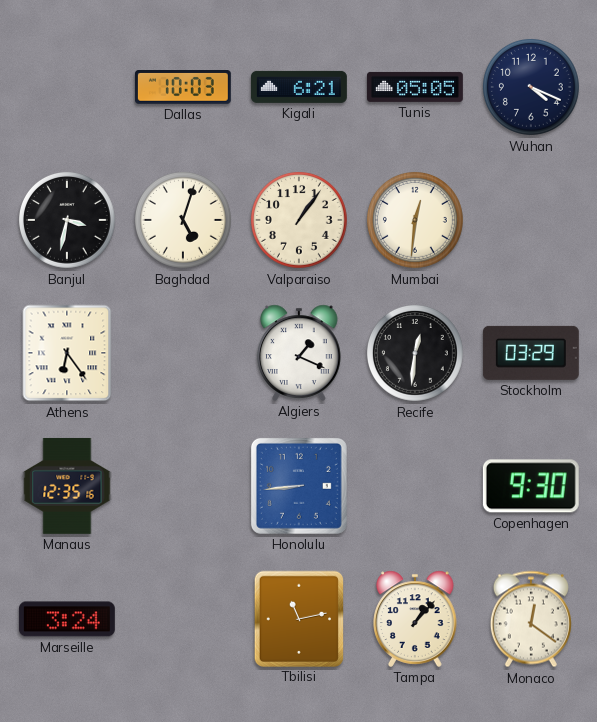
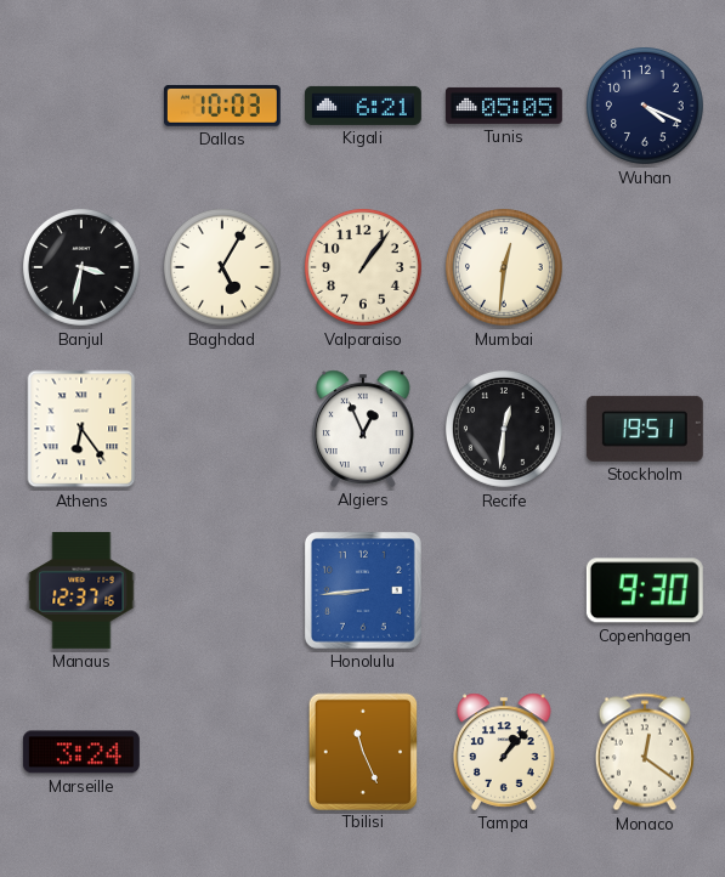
Baghdad: 5:03 -> 5:05 (222, 267)
Algiers: 1:19 -> 12:56 (363, 429)
Stockholm: 03:29 -> 19:51 (645, 429)
Manaus: 12:35 -> 12:37 (81, 590)
Tbilisi: 11:13 -> 11:26 (362, 751)
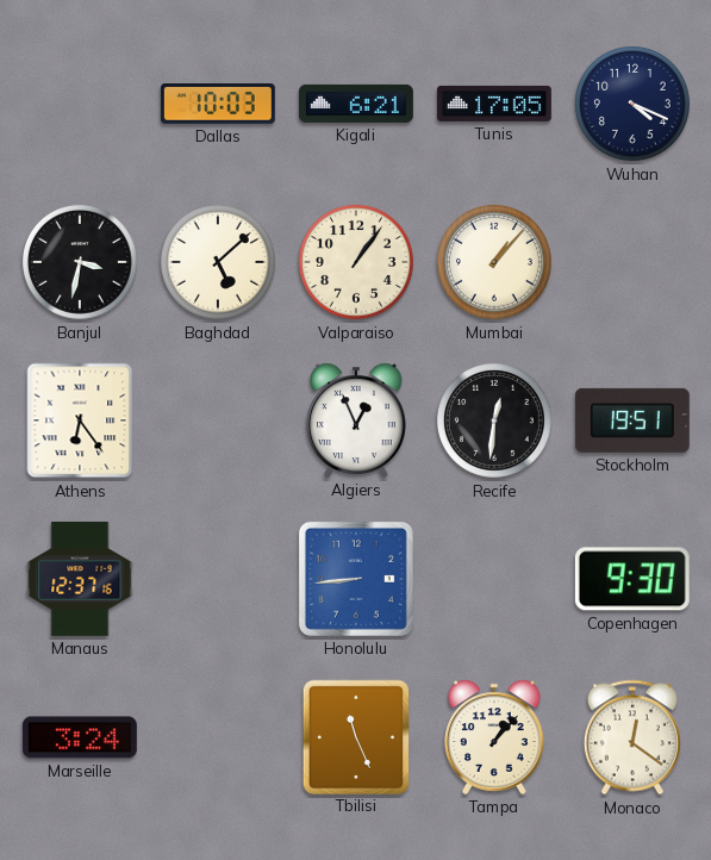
Tunis: 05:05 -> 17:05 (494, 104)
Baghdad: 5:05 -> 5:08 (218, 262)
Mumbai: 12:31 -> 1:07 (494, 262)
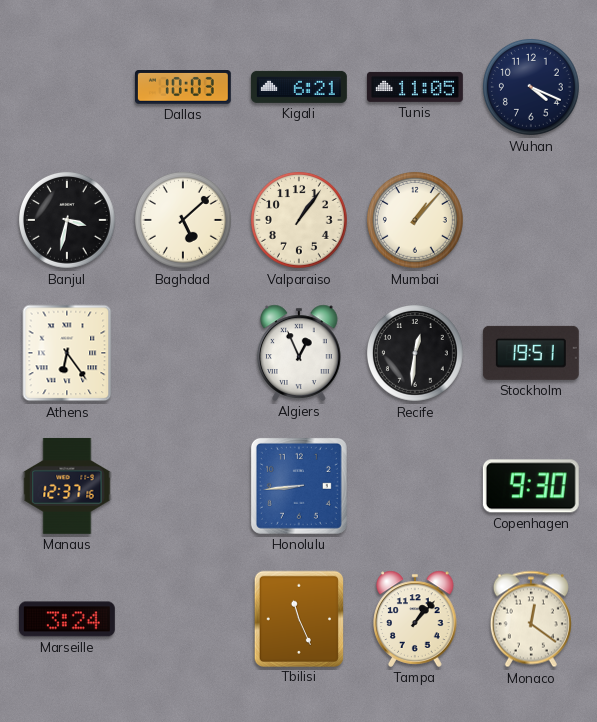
Tunis: 17:05 -> 11:05 (415, 87)
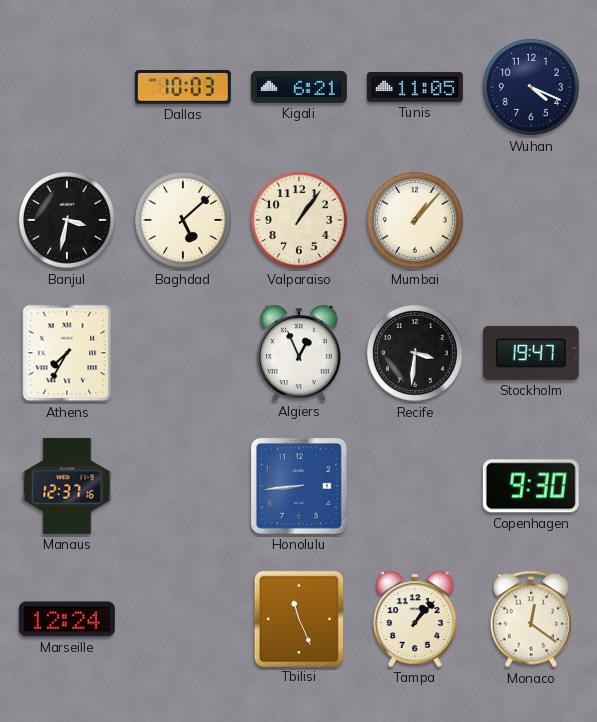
Athens: 6:24 -> 7:35 (67, 353)
Recife: 12:31 -> 3:31 (415, 353)
Stockholm: 19:51 -> 19:47 (531, 353)
Marseille: 3:24 -> 12:24 (67, 619)
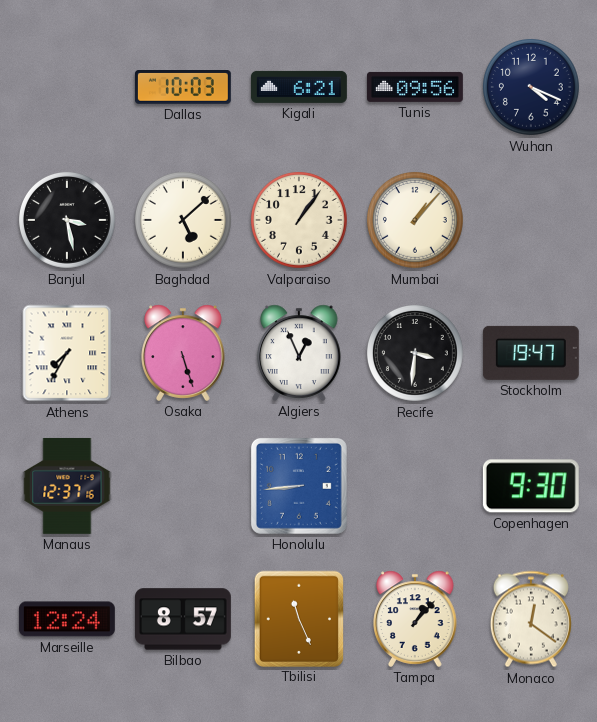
Tunis: 11:05 -> 09:56 (415, 87)
Banjul: 3:32 -> 3:28 (67, 220)
Osaka: none -> 5:27 (183, 353)
Bilbao: none -> 8:57 (183, 619)
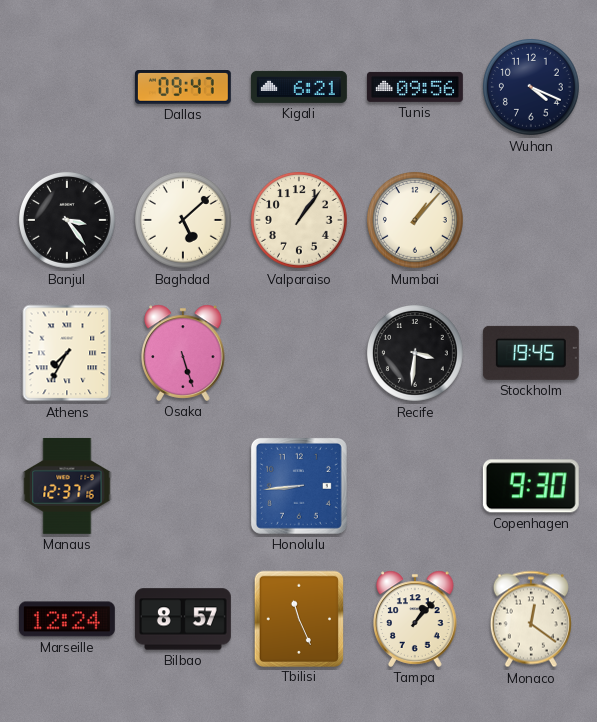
Dallas: 10:03 -> 09:47 (183, 88)
Banjul: 3:28 -> 3:24 (67, 220)
Algiers: 12:56 -> none (299, 353)
Stockholm: 19:47 -> 19:45 (531, 353)
